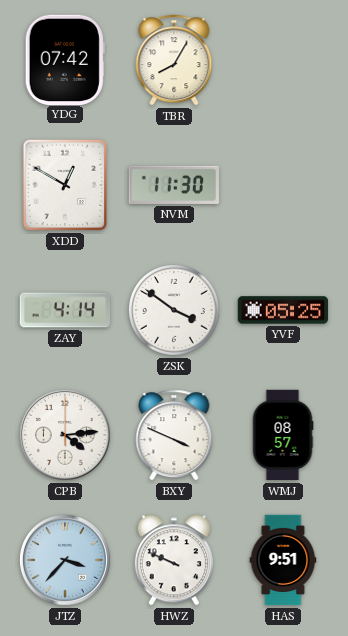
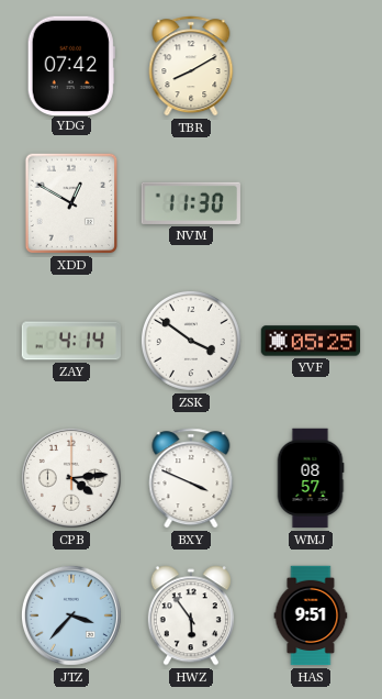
TBR: 8:05 -> 8:10 (191, 66)
HWZ: 9:49 -> 5:54 (191, 615)
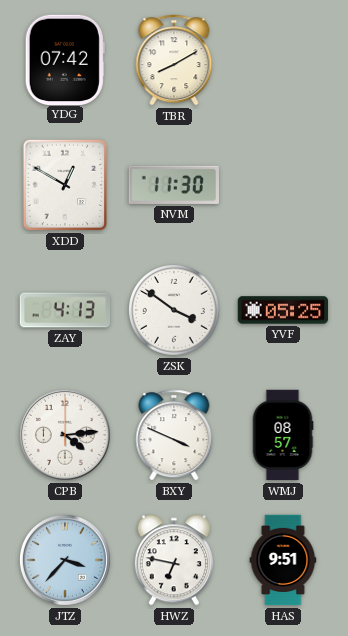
ZAY: 4:14 -> 4:13 (65, 310)
HWZ: 5:54 -> 6:47 (174, 560)
